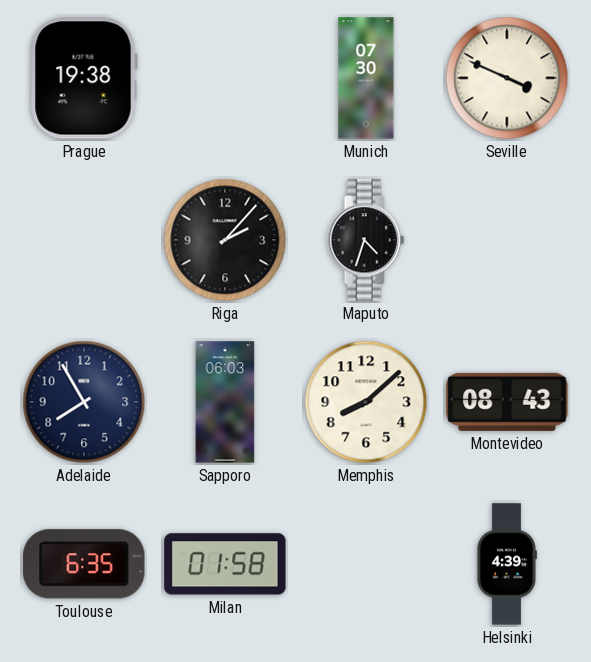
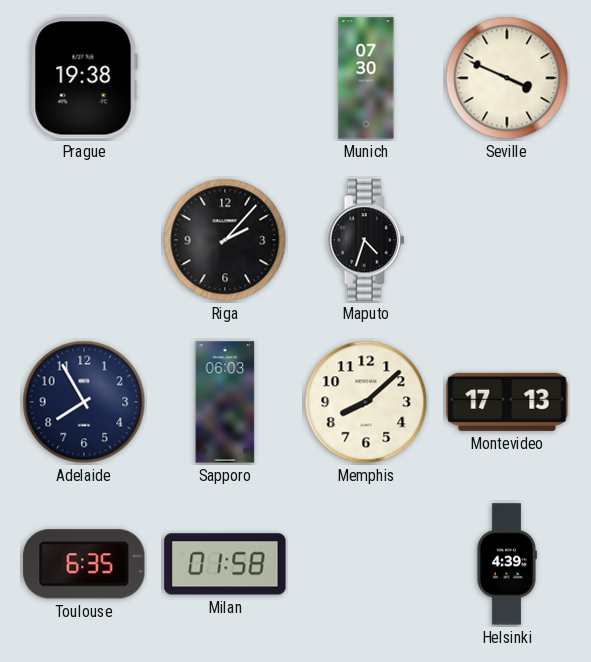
Montevideo: 08:43 -> 17:13 (507, 402)
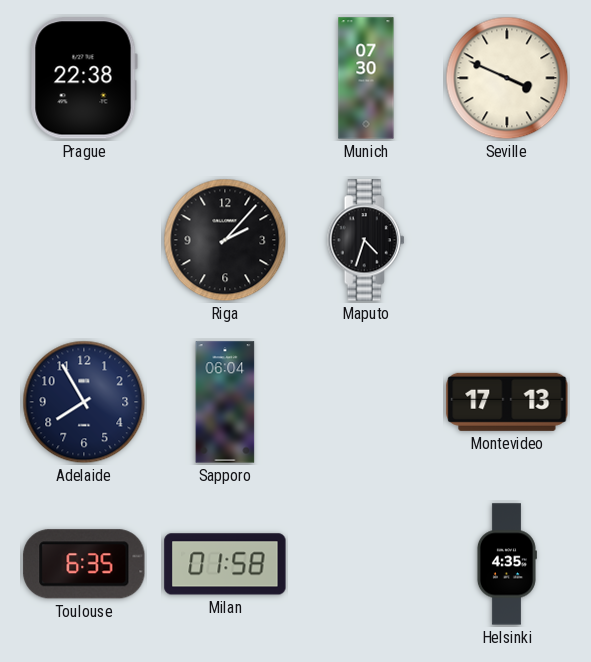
Prague: 19:38 -> 22:38 (84, 78)
Sapporo: 06:03 -> 06:04 (225, 402)
Memphis: 8:08 -> none (366, 402)
Helsinki: 4:39 -> 4:35 (506, 564)
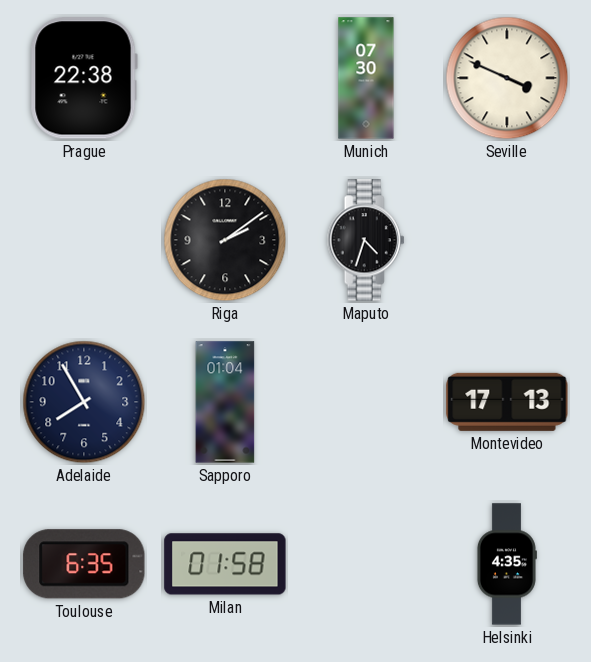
Riga: 2:07 -> 2:09 (225, 240)
Sapporo: 06:04 -> 01:04 (225, 402)
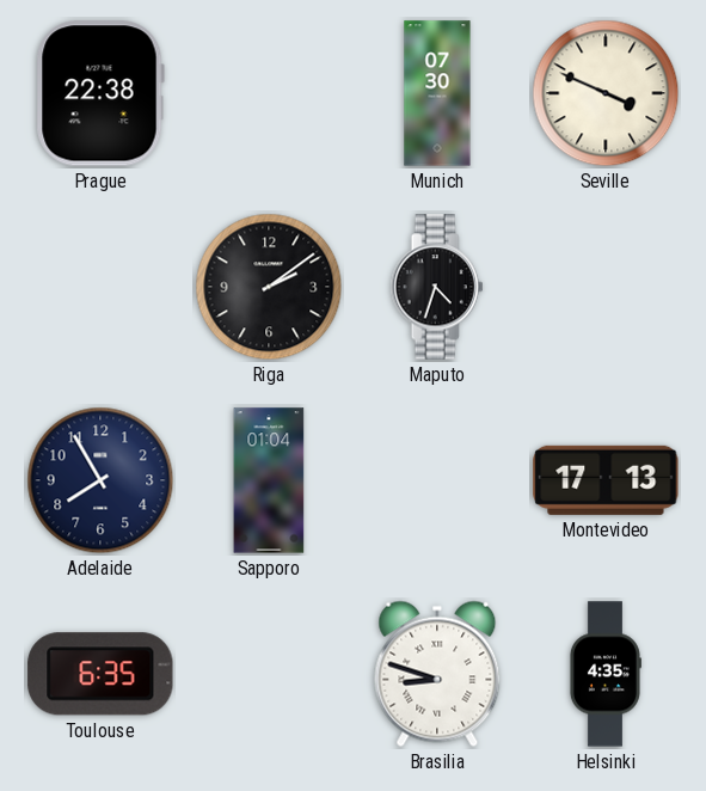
Milan: 01:58 -> none (225, 564)
Brasilia: none -> 8:48 (437, 674)
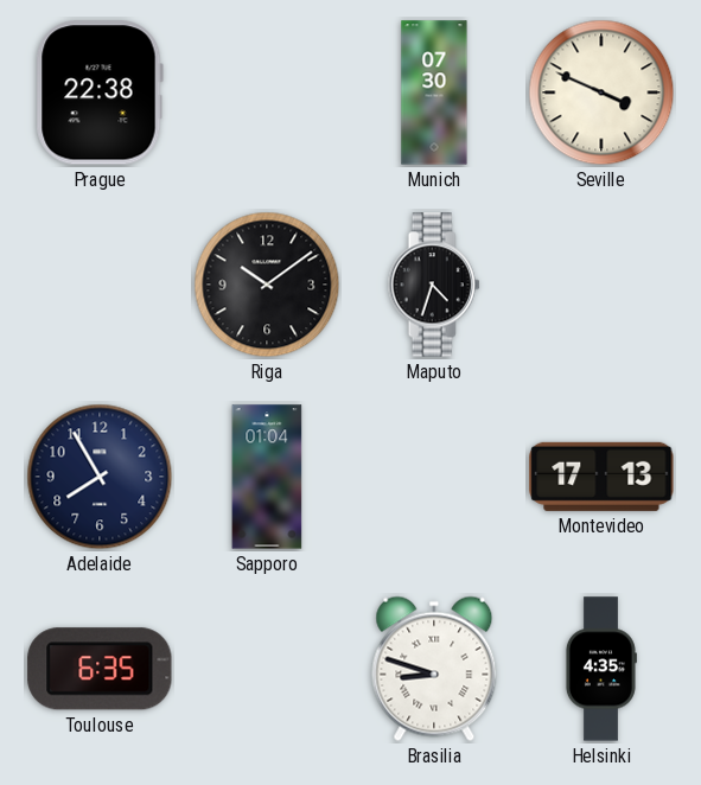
Riga: 2:09 -> 10:09 (267, 285)
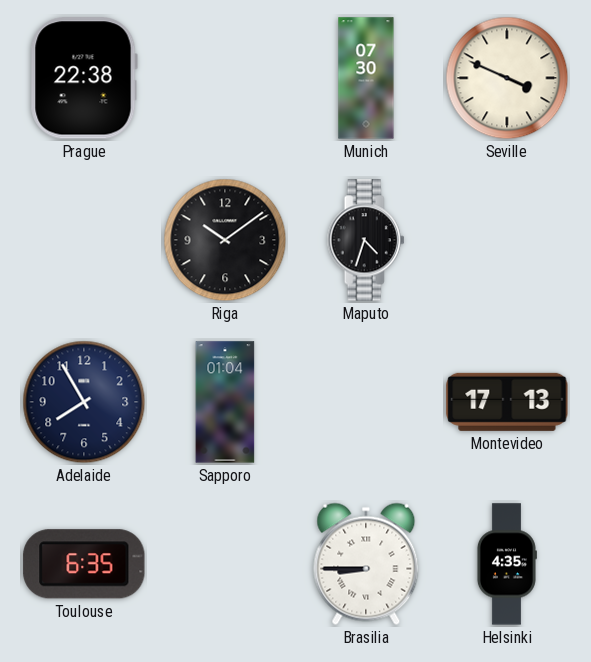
Brasilia: 8:48 -> 8:45 (366, 564)
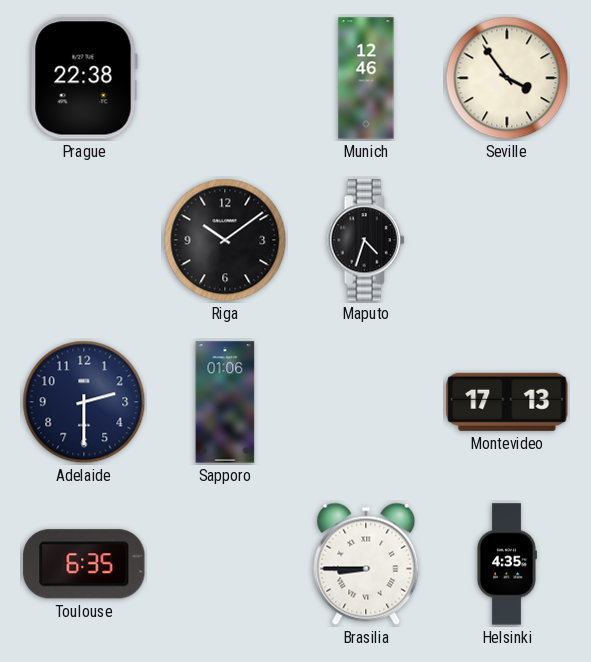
Munich: 07:30 -> 12:46 (366, 78)
Seville: 3:49 -> 3:54 (507, 78)
Adelaide: 7:55 -> 2:30 (84, 402)
Sapporo: 01:04 -> 01:06 (225, 402)
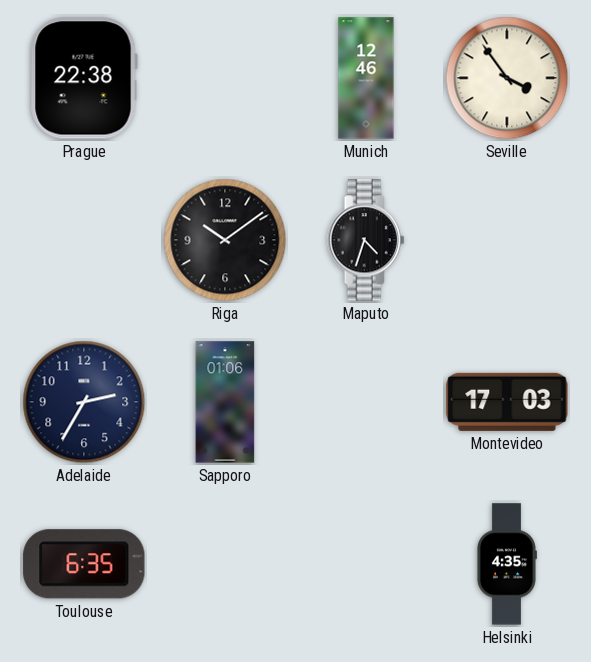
Adelaide: 2:30 -> 2:35 (84, 402)
Montevideo: 17:13 -> 17:03 (507, 402)
Brasilia: 8:45 -> none (366, 564)
